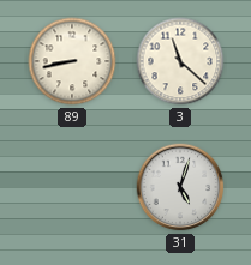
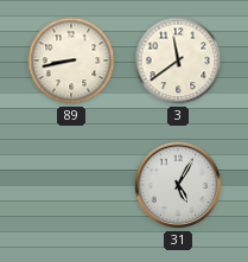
3: 11:22 -> 11:39 (178, 60)
31: 5:03 -> 5:05 (178, 185)
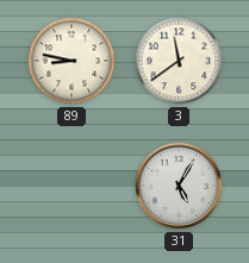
89: 8:43 -> 8:47 (71, 61)
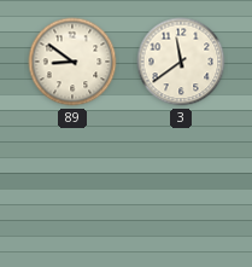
89: 8:47 -> 8:51 (72, 62)
31: 5:05 -> none (179, 186)
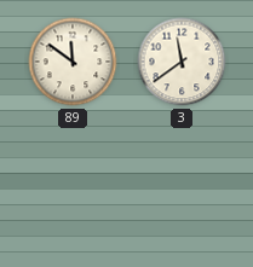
89: 8:51 -> 11:51 (73, 62)
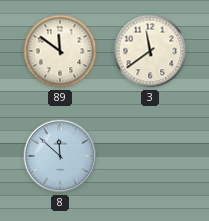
8: none -> 11:52 (60, 156)
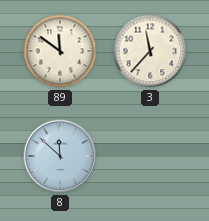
3: 11:39 -> 11:37 (150, 51)
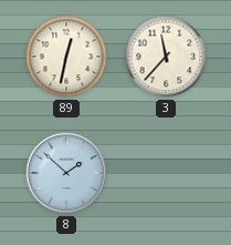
89: 11:51 -> 12:32 (66, 57)
8: 11:52 -> 1:52 (66, 173)
